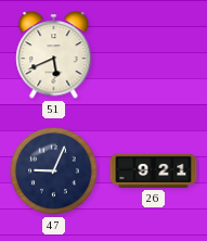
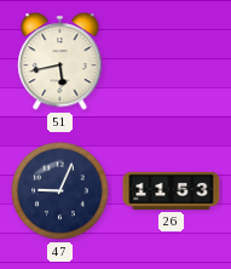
51: 5:41 -> 5:43 (60, 62)
26: 9:21 -> 11:53 (172, 190)
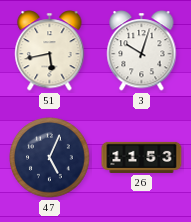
3: none -> 10:03 (142, 51)
47: 9:04 -> 5:04 (50, 158)
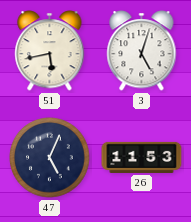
3: 10:03 -> 5:03 (142, 51)
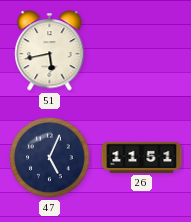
3: 5:03 -> none (142, 51)
26: 11:53 -> 11:51 (142, 157)
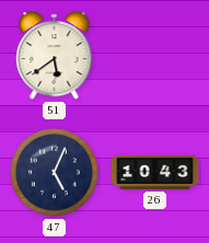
51: 5:43 -> 5:39 (55, 56)
26: 11:51 -> 10:43 (155, 172)
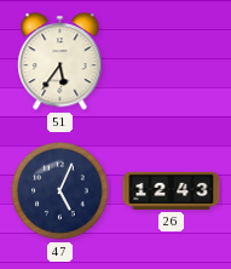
51: 5:39 -> 5:36 (60, 62)
26: 10:43 -> 12:43 (172, 190)
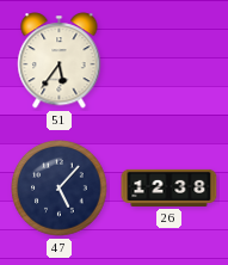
47: 5:04 -> 5:07 (60, 189)
26: 12:43 -> 12:38 (170, 187)
